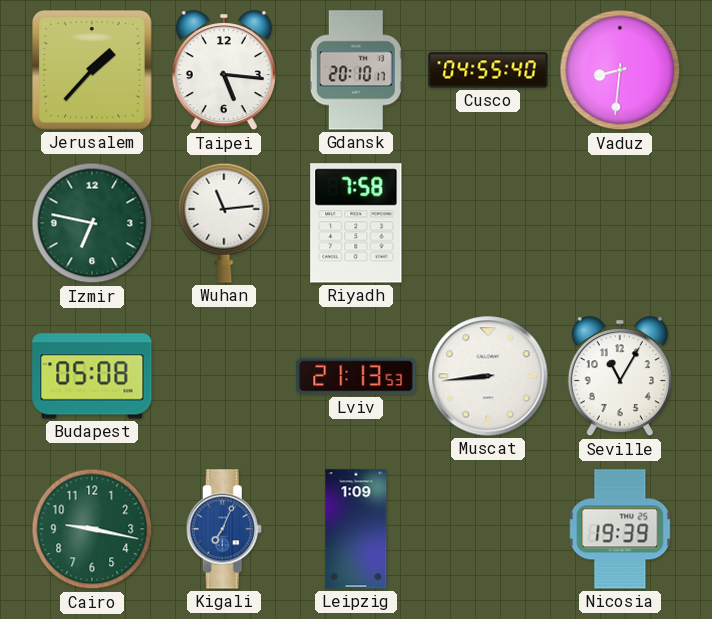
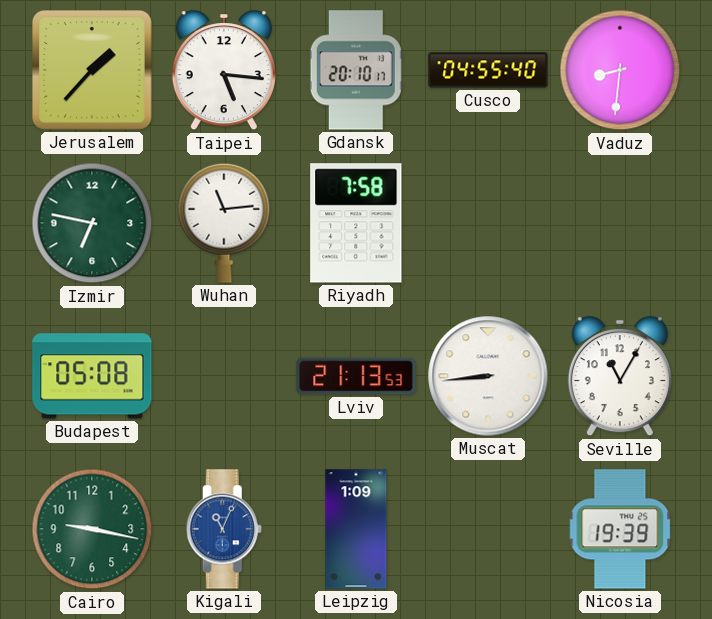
Kigali: 7:04 -> 11:04 (224, 529)
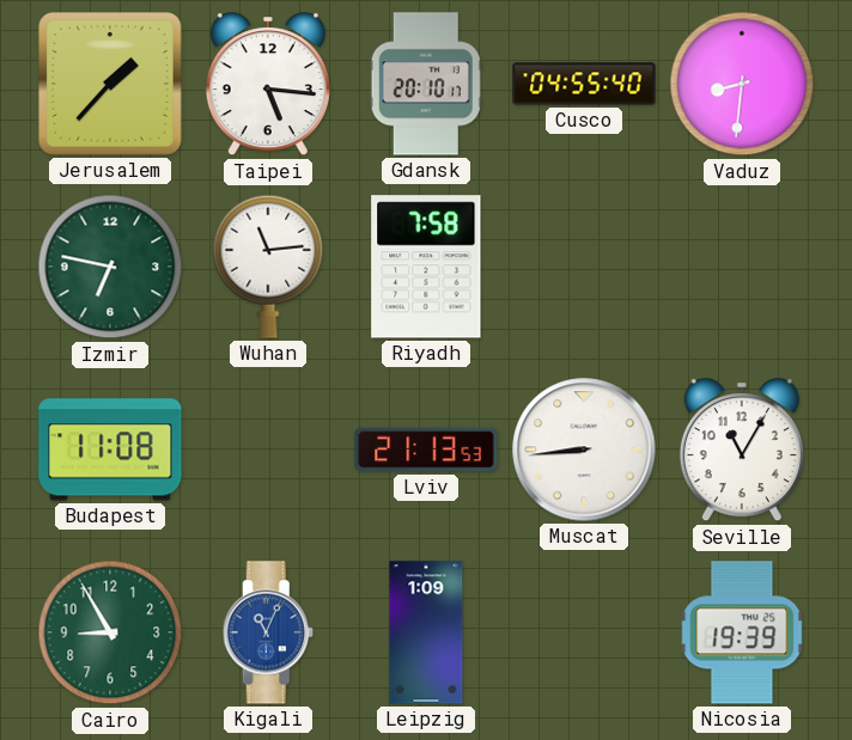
Budapest: 05:08 -> 11:08 (110, 449)
Cairo: 9:17 -> 8:55 (110, 632)
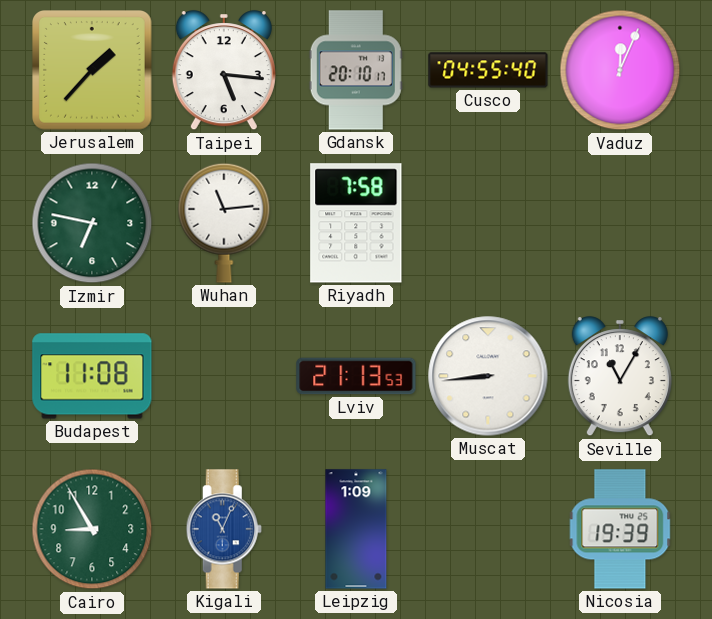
Vaduz: 8:31 -> 12:04 (620, 70)
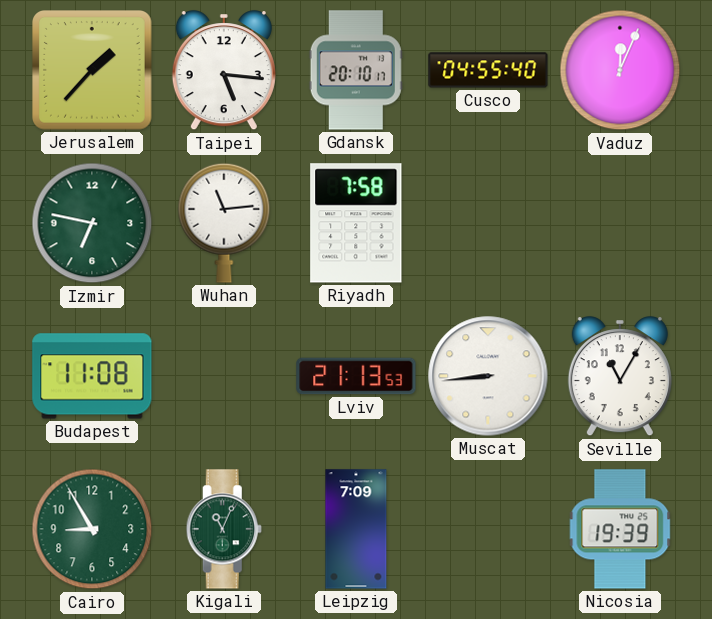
Kigali dial: blue -> green (224, 529)
Leipzig: 1:09 -> 7:09 (356, 529)
